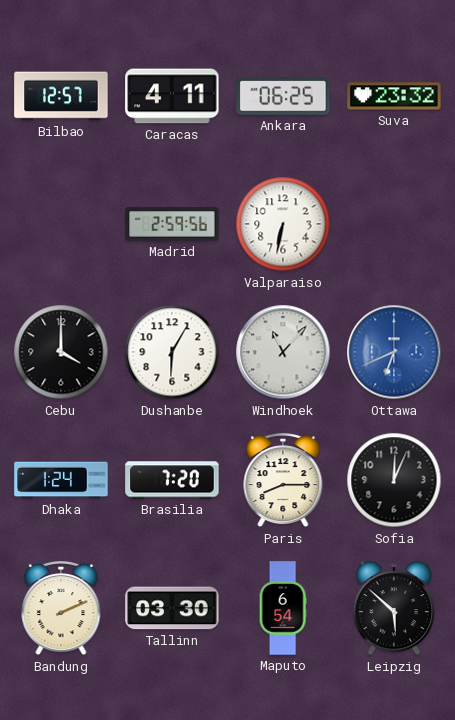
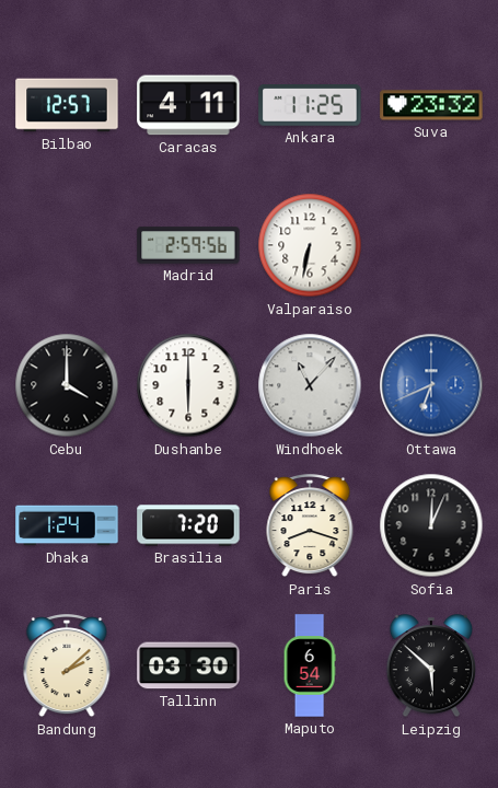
Ankara: 06:25 -> 11:25 (310, 106)
Dushanbe: 6:05 -> 6:00 (188, 385)
Paris: 8:15 -> 8:18 (310, 526)
Bandung: 2:11 -> 2:08 (67, 667)
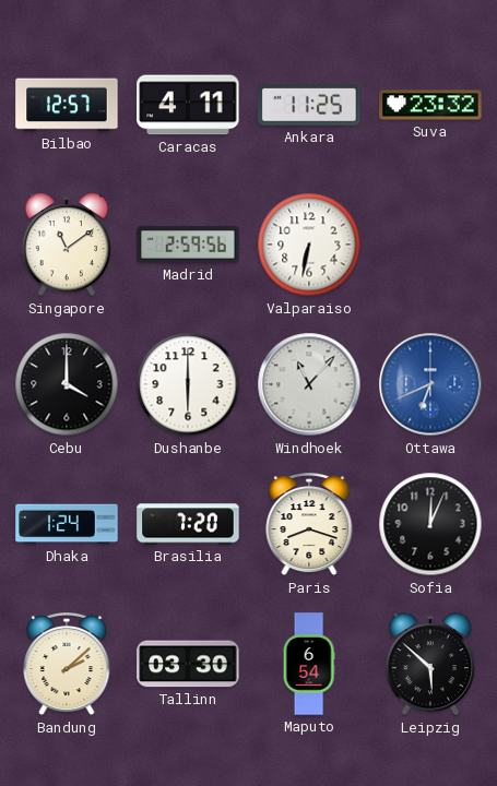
Singapore: none -> 11:09 (67, 246)
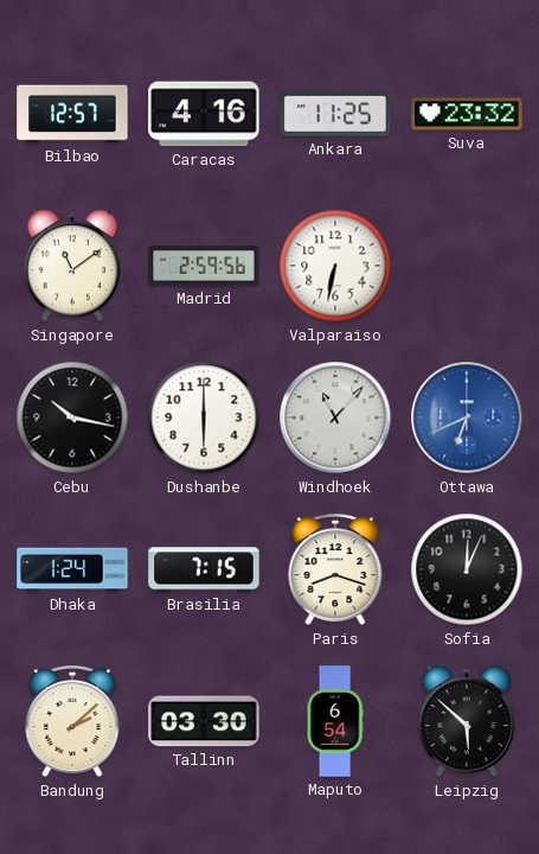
Caracas: 4:11 -> 4:16 (204, 114)
Cebu: 4:00 -> 10:17 (72, 418)
Brasilia: 7:20 -> 7:15 (204, 569)
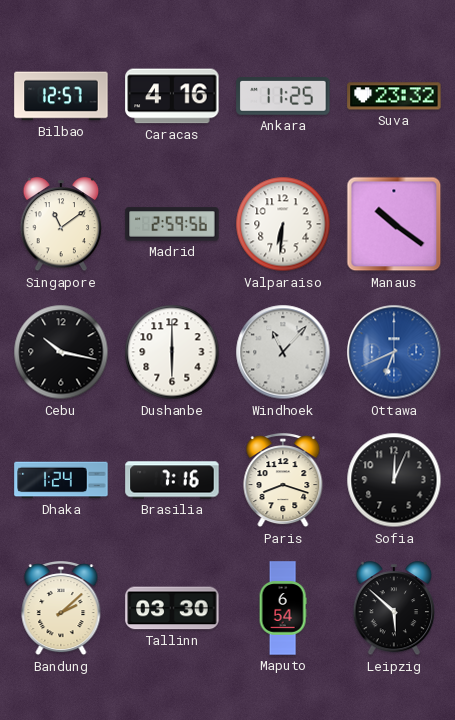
Valparaiso: 6:32 -> 6:31 (283, 224)
Manaus: none -> 10:21 (394, 224)
Brasilia: 7:15 -> 7:16 (172, 480)
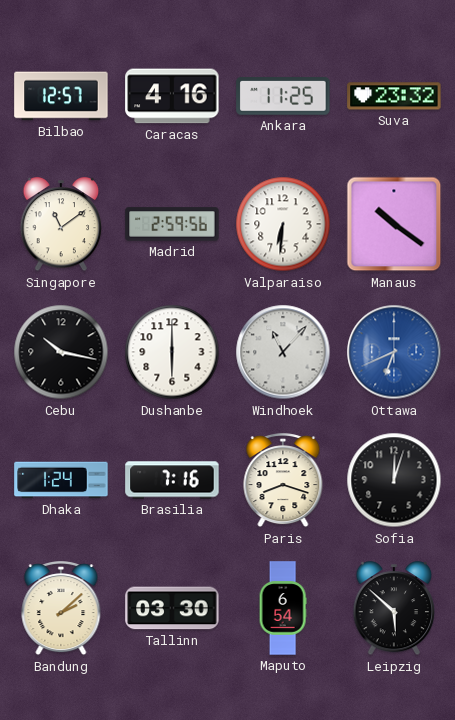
Sofia: 12:04 -> 12:03 (394, 480)
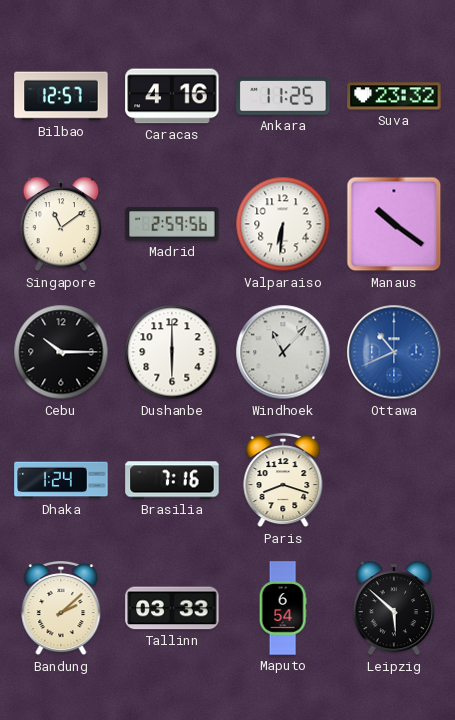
Cebu: 10:17 -> 10:15 (61, 352)
Ottawa: 6:41 -> 10:41 (394, 352)
Sofia: 12:03 -> none (394, 480)
Tallinn: 03:30 -> 03:33 (172, 608)
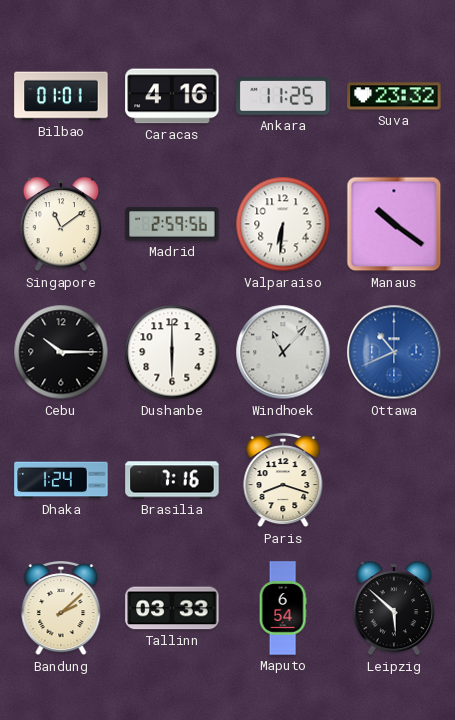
Bilbao: 12:57 -> 01:01 (61, 96)
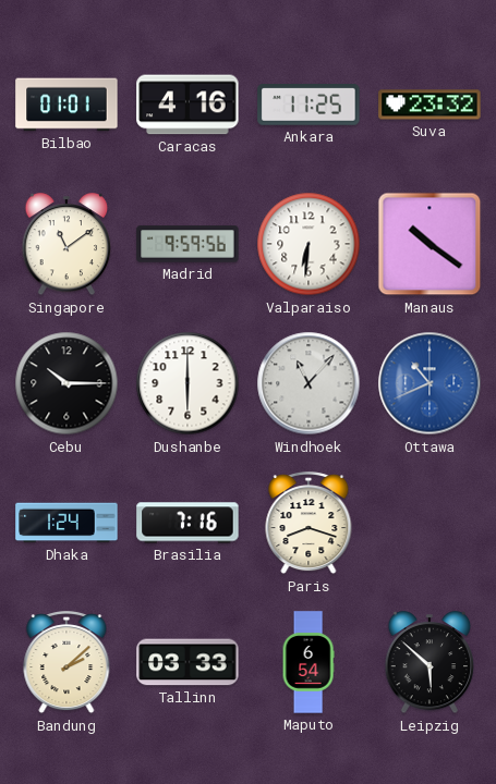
Madrid: 2:59 -> 9:59 (187, 244)
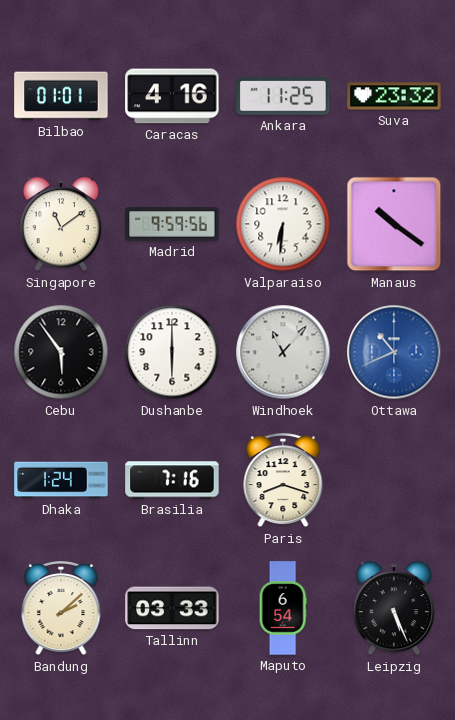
Cebu: 10:15 -> 5:54 (61, 352)
Leipzig: 5:52 -> 5:26 (394, 609)
